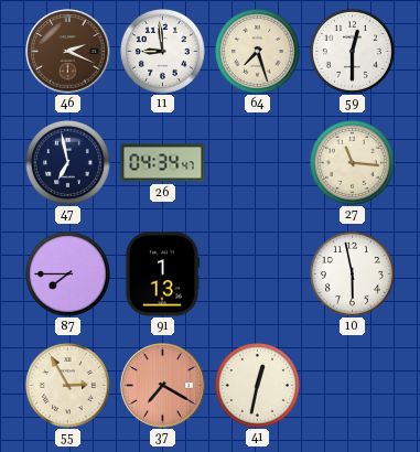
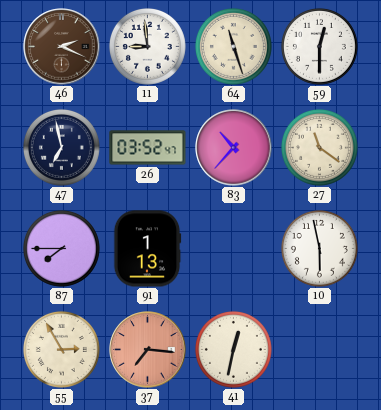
64: 7:27 -> 11:27 (233, 46)
26: 04:34 -> 03:52 (148, 148)
83: none -> 10:37 (234, 148)
27: 11:16 -> 11:21 (319, 147)
37: 7:20 -> 7:16 (148, 350)
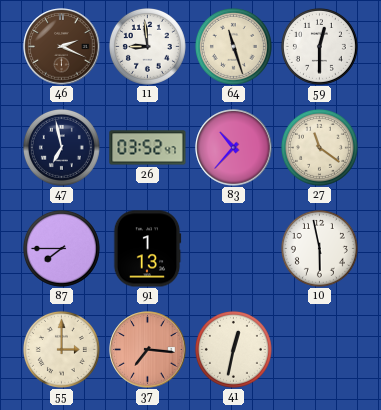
55: 2:55 -> 3:00 (61, 349)
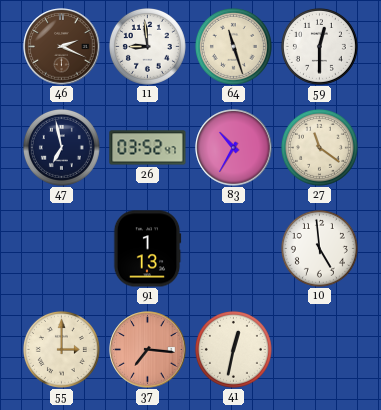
83: 10:37 -> 10:35 (234, 148)
87: 7:45 -> none (61, 248)
10: 5:58 -> 4:59 (319, 248)
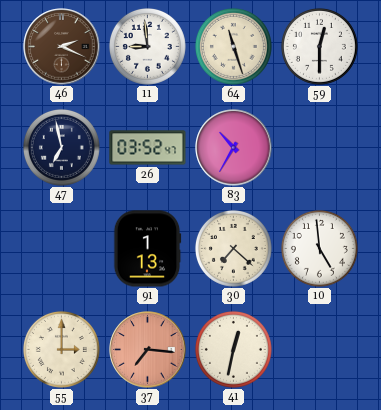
27: 11:21 -> none (319, 147)
30: none -> 7:22 (233, 248)
